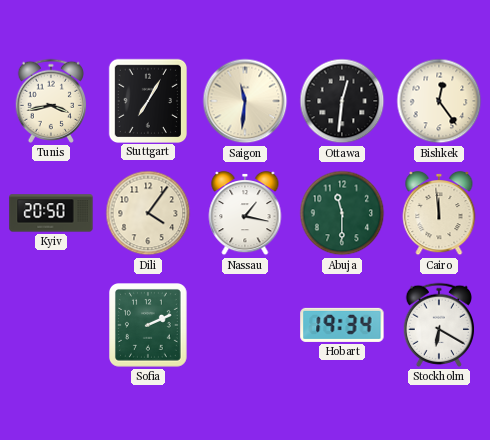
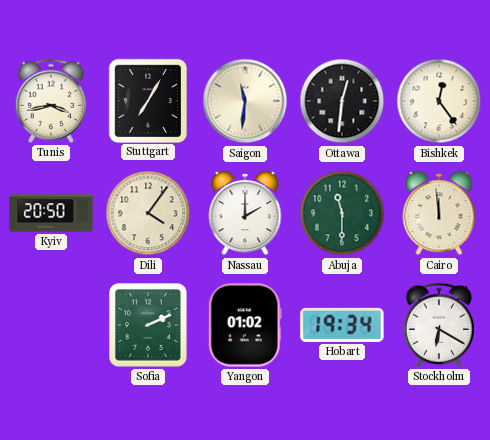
Nassau: 1:17 -> 2:00 (245, 213)
Yangon: none -> 01:02 (245, 325)
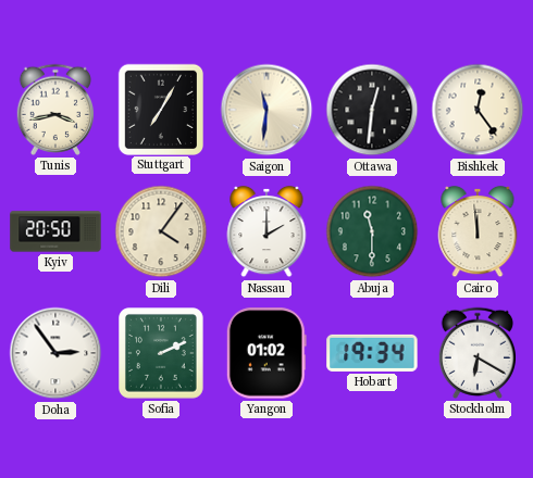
Doha: none -> 2:54 (55, 353)
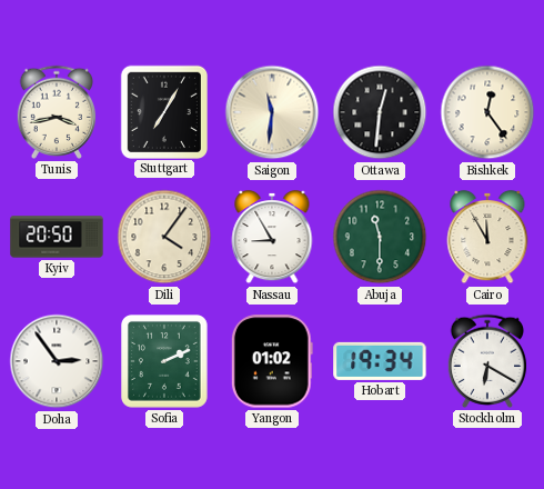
Nassau: 2:00 -> 8:55 (272, 237)
Cairo: 11:59 -> 11:55 (487, 237)
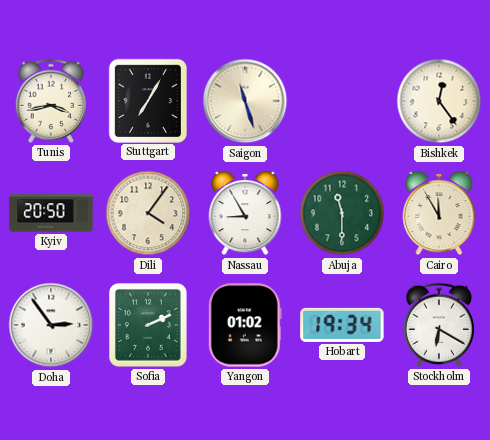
Saigon: 11:31 -> 11:27 (245, 101)
Ottawa: 12:31 -> none (380, 112)
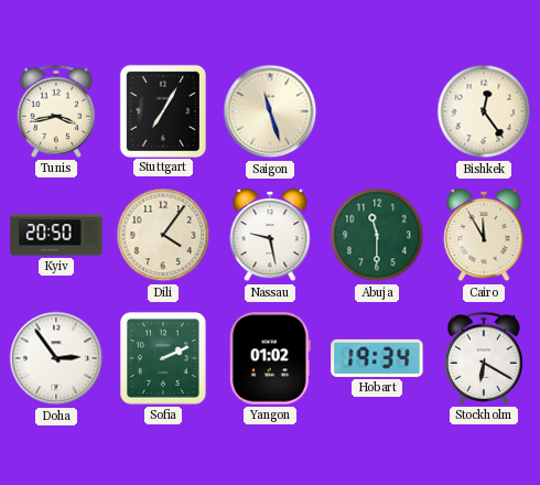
Nassau: 8:55 -> 9:28 (270, 235)
